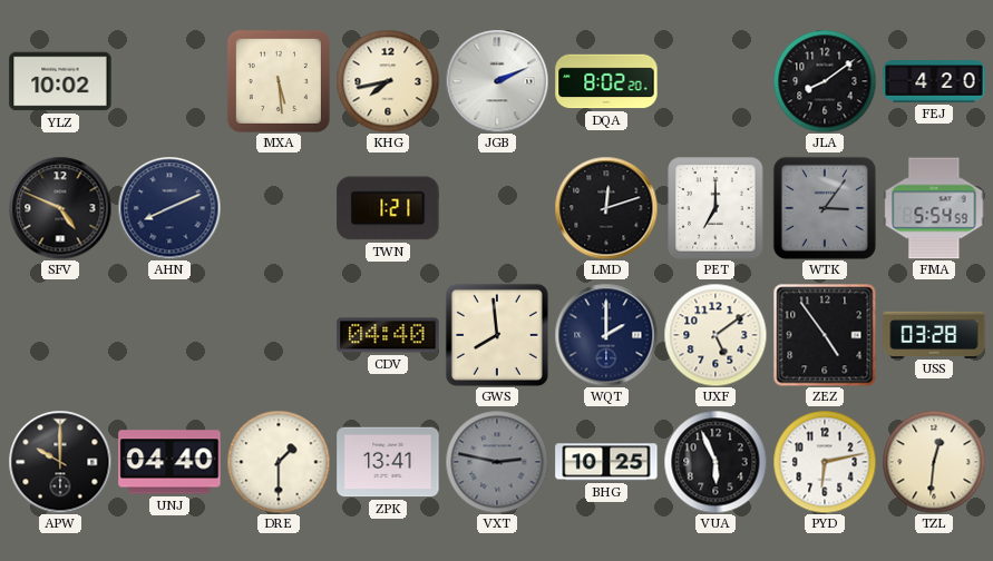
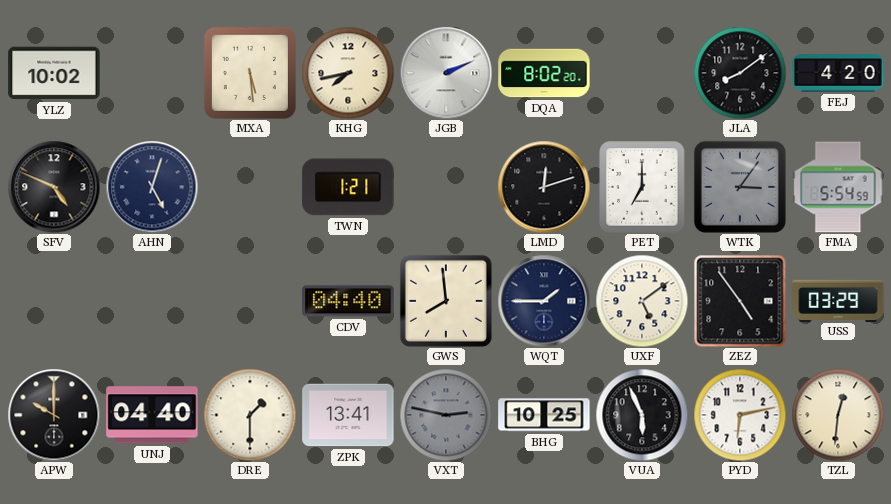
AHN: 8:11 -> 5:03 (152, 187)
WQT: 2:00 -> 1:45 (544, 301)
USS: 03:28 -> 03:29 (838, 300)
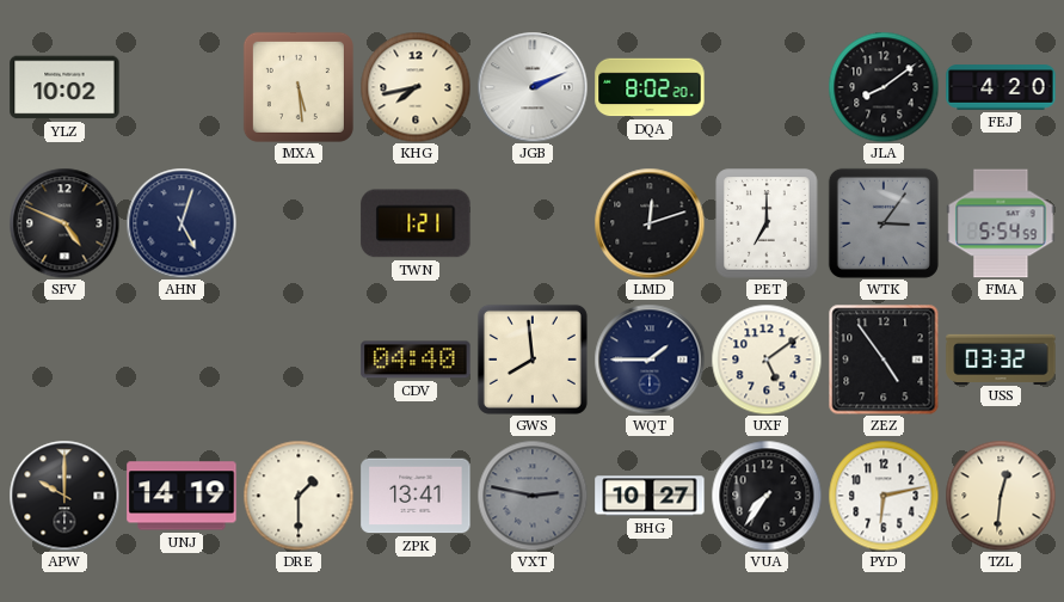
USS: 03:29 -> 03:32 (1001, 358)
UNJ: 04:40 -> 14:19 (182, 496)
BHG: 10:25 -> 10:27 (650, 496)
VUA: 5:56 -> 7:36 (767, 496)
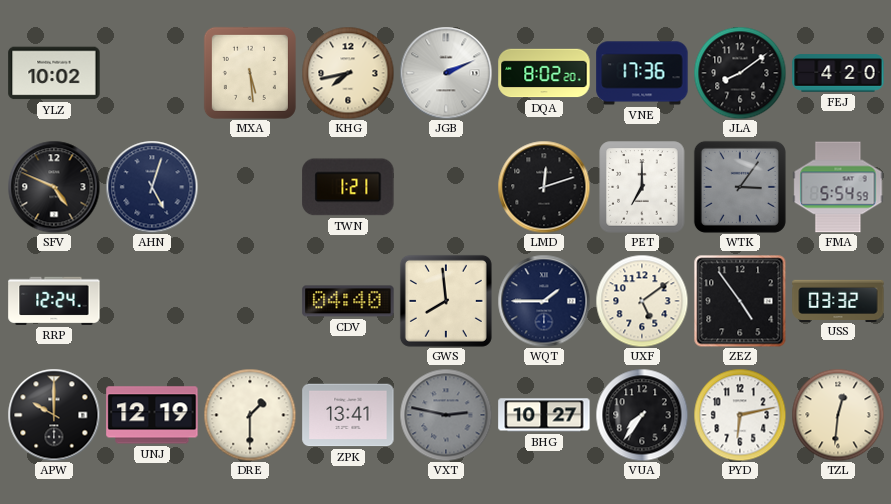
VNE: none -> 17:36 (642, 73)
RRP: none -> 12:24 (54, 301)
UNJ: 14:19 -> 12:19 (152, 415)
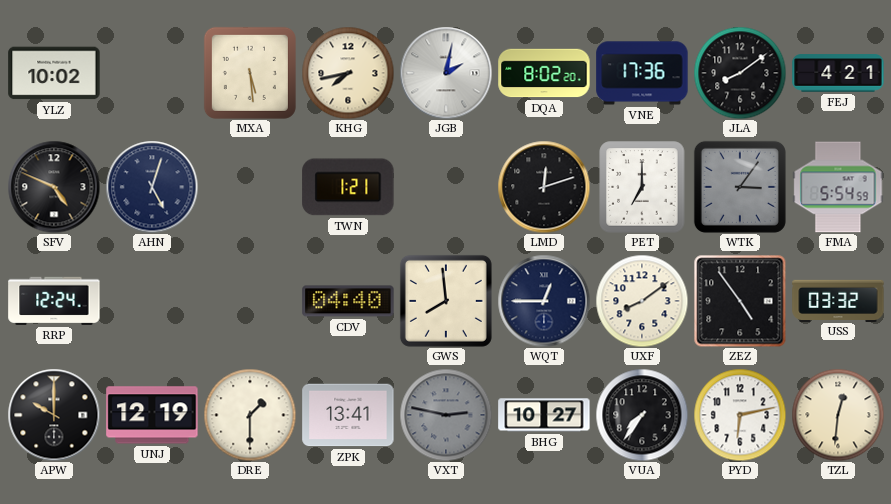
JGB: 2:11 -> 2:02 (446, 73)
FEJ: 4:20 -> 4:21 (838, 73)
WQT: 1:45 -> 12:45 (544, 301)
UXF: 5:09 -> 8:09 (642, 301)
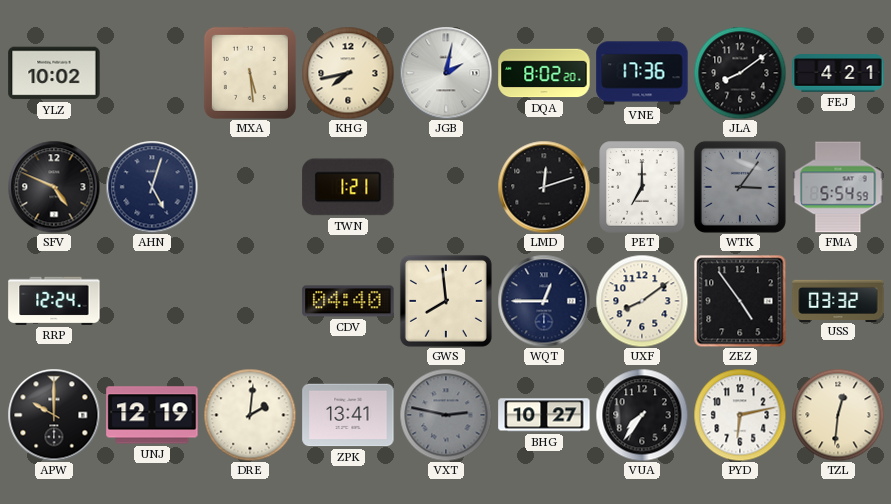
DRE: 1:30 -> 2:01 (250, 415)
